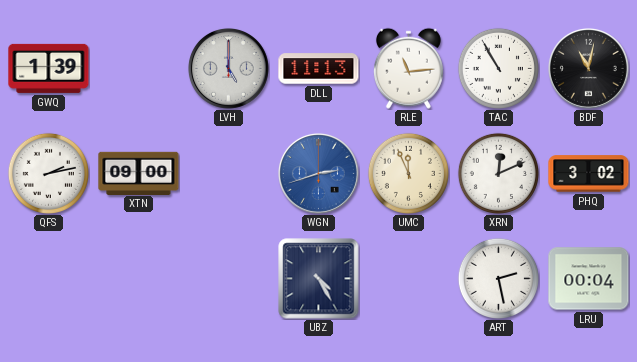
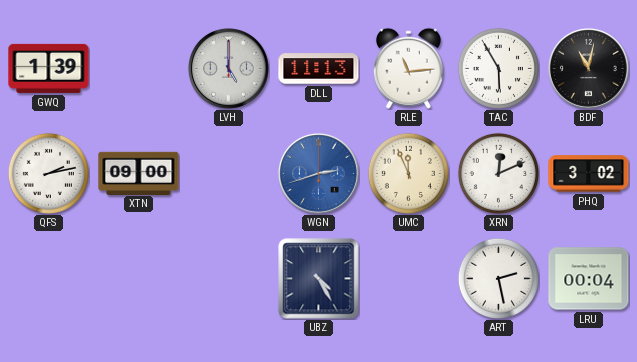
TAC: 10:55 -> 5:55 (498, 68)
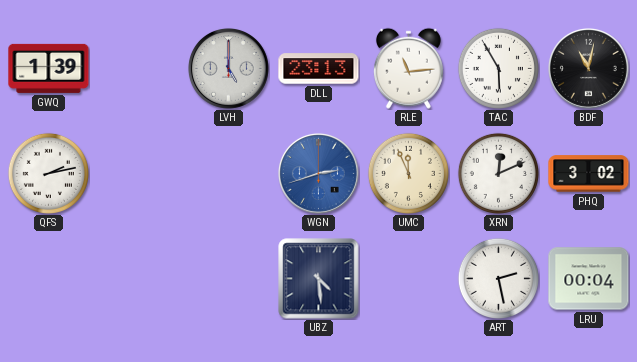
DLL: 11:13 -> 23:13 (319, 69)
XTN: 09:00 -> none (139, 173)
UBZ: 4:25 -> 4:29 (319, 279)
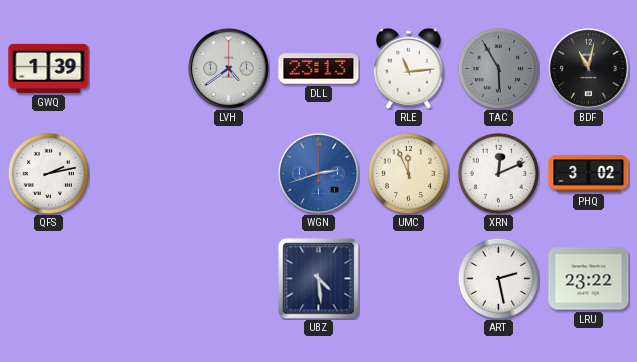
LVH: 5:00 -> 4:39 (228, 68)
TAC dial: white -> grey (498, 68)
LRU: 00:04 -> 23:22 (589, 279)
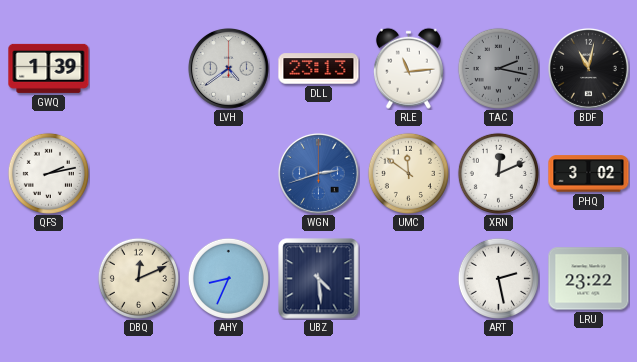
TAC: 5:55 -> 2:17 (498, 68)
UMC: 11:56 -> 11:51 (408, 173)
DBQ: none -> 12:11 (138, 278)
AHY: none -> 8:34 (228, 278)
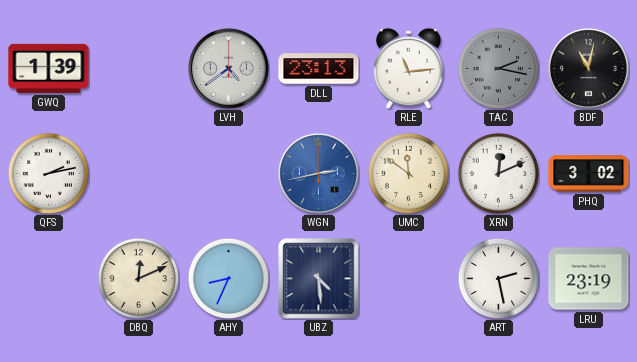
WGN: 2:42 -> 2:43 (318, 173)
LRU: 23:22 -> 23:19 (589, 279)
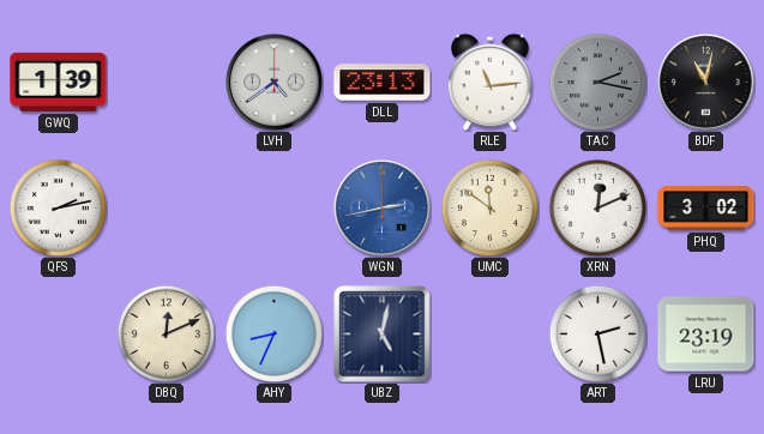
UBZ: 4:29 -> 5:02 (383, 334)
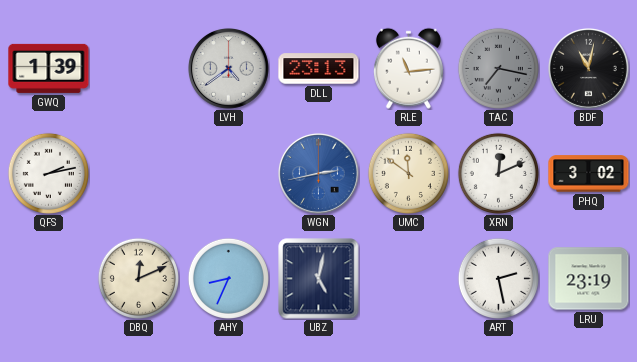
TAC: 2:17 -> 7:17 (498, 68)
